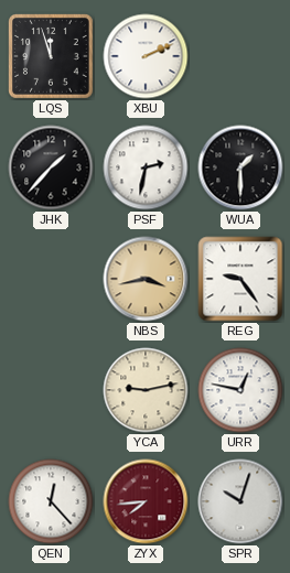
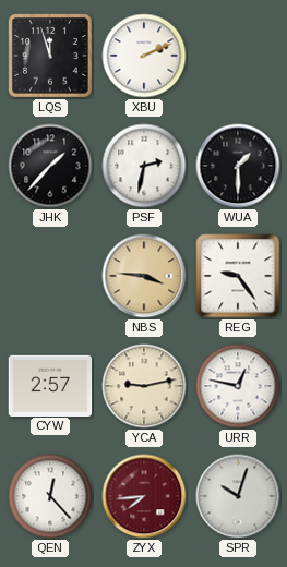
NBS: 3:43 -> 3:46 (144, 276)
CYW: none -> 2:57 (50, 385)
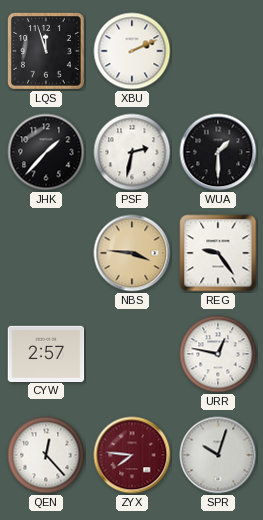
YCA: 9:13 -> none (144, 386)
ZYX: 7:44 -> 7:46 (132, 455)
